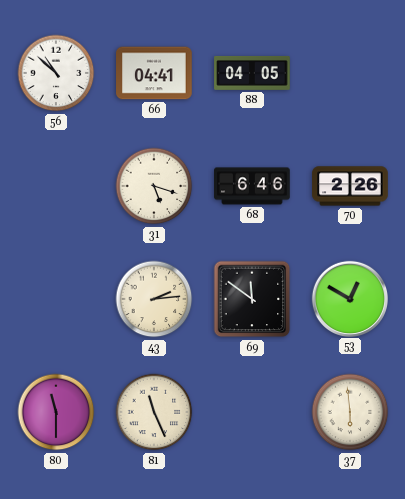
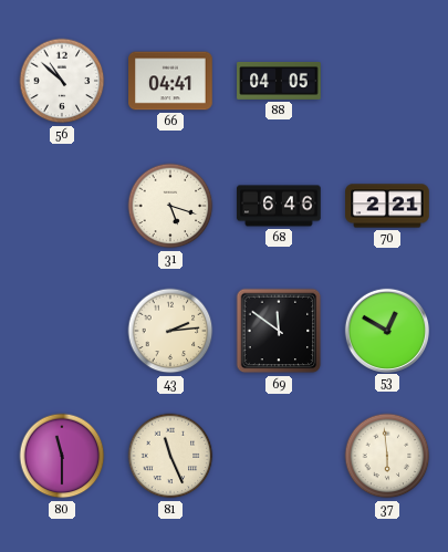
70: 2:26 -> 2:21 (387, 206)
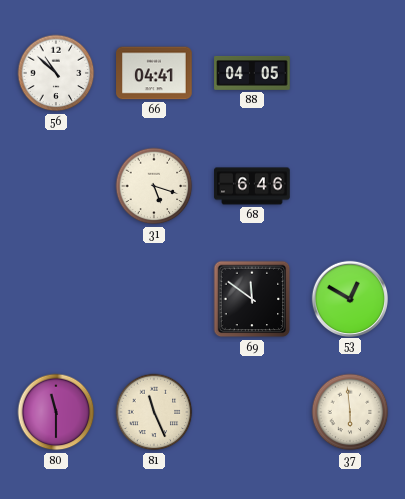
70: 2:21 -> none (387, 206)
43: 2:14 -> none (170, 331)
